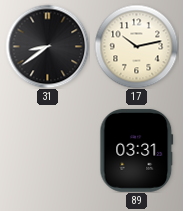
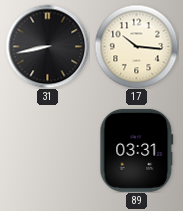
31: 8:39 -> 8:43 (47, 46)
17: 10:13 -> 10:16 (136, 46)
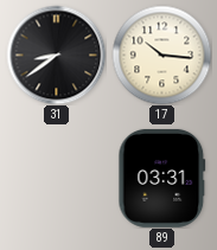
31: 8:43 -> 8:39 (56, 55)
